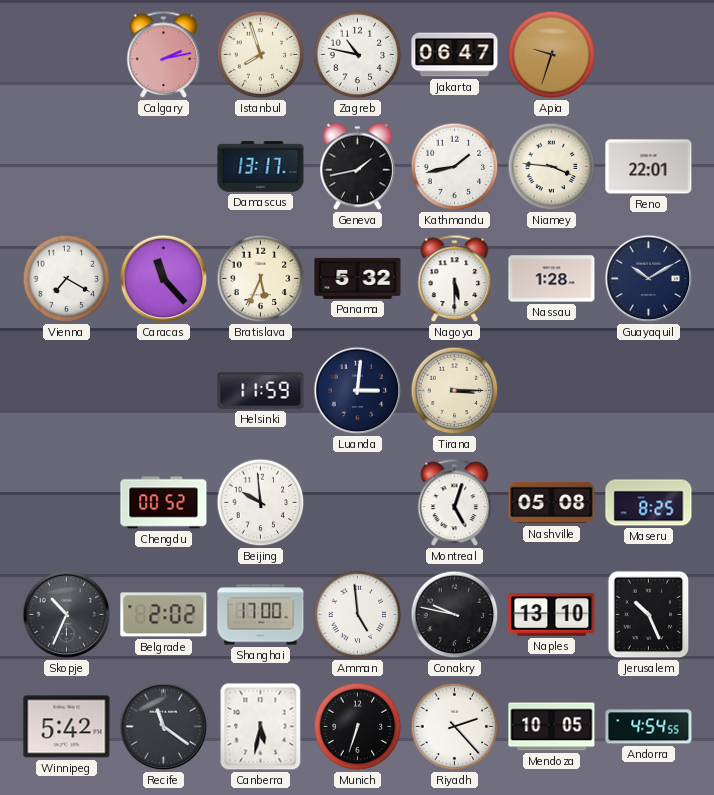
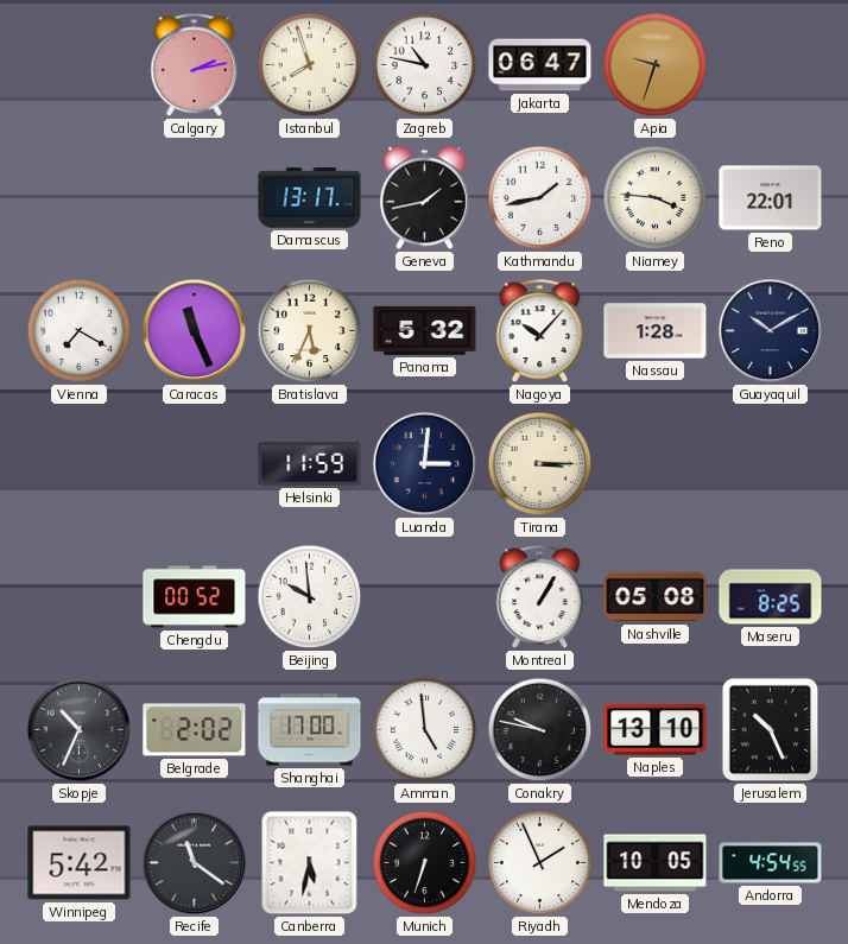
Caracas: 11:23 -> 11:26 (195, 331)
Nagoya: 5:30 -> 10:07 (540, 331)
Montreal: 5:03 -> 1:05 (540, 597)
Riyadh: 2:23 -> 1:56 (540, 863)
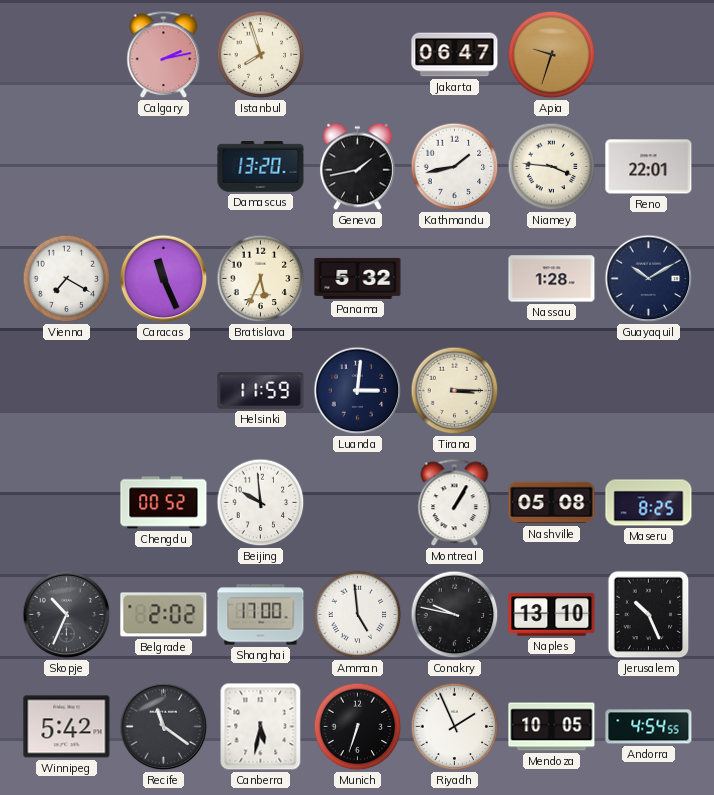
Zagreb: 10:47 -> none (425, 65)
Damascus: 13:17 -> 13:20 (261, 167)
Nagoya: 10:07 -> none (540, 331)
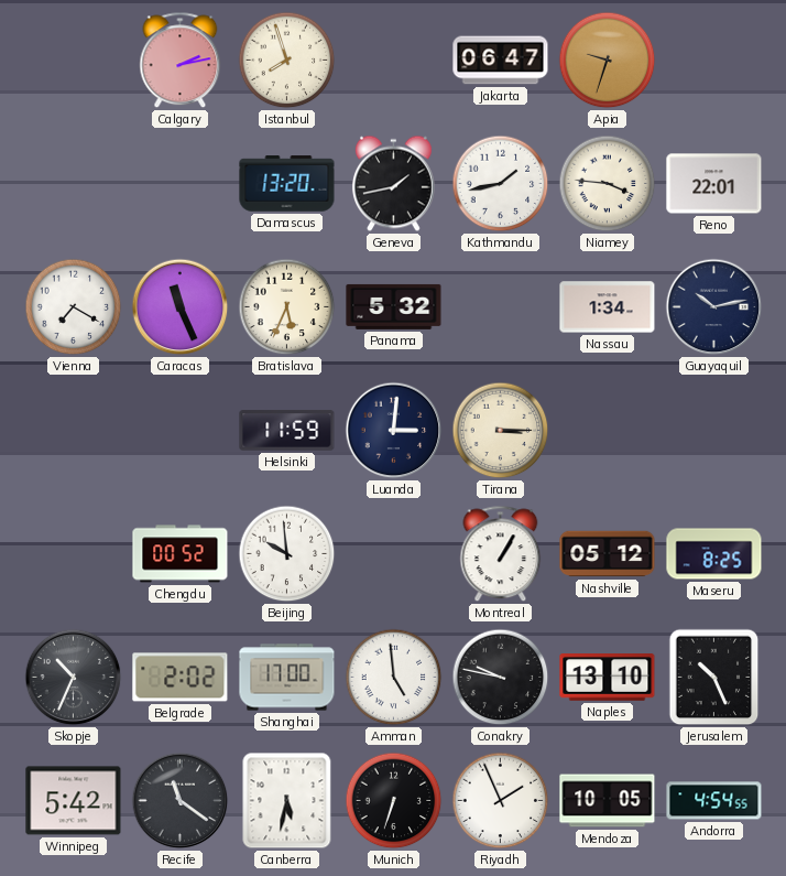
Nassau: 1:28 -> 1:34 (608, 307)
Guayaquil: 10:10 -> 10:13 (714, 307)
Nashville: 05:08 -> 05:12 (608, 554)
